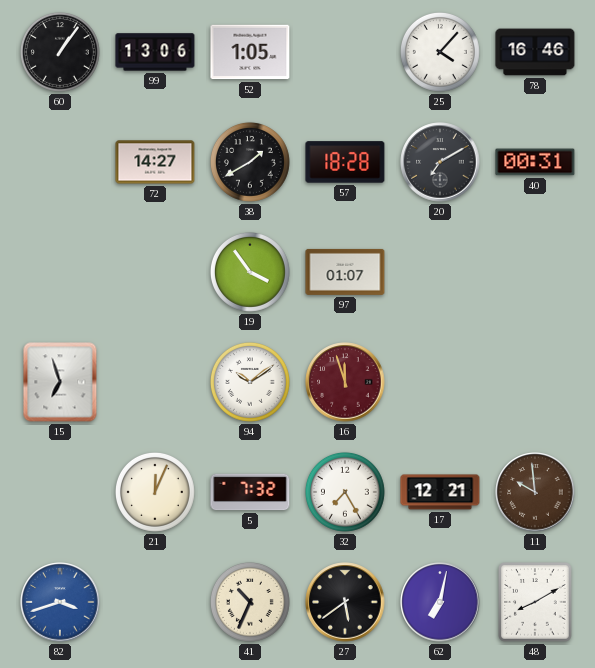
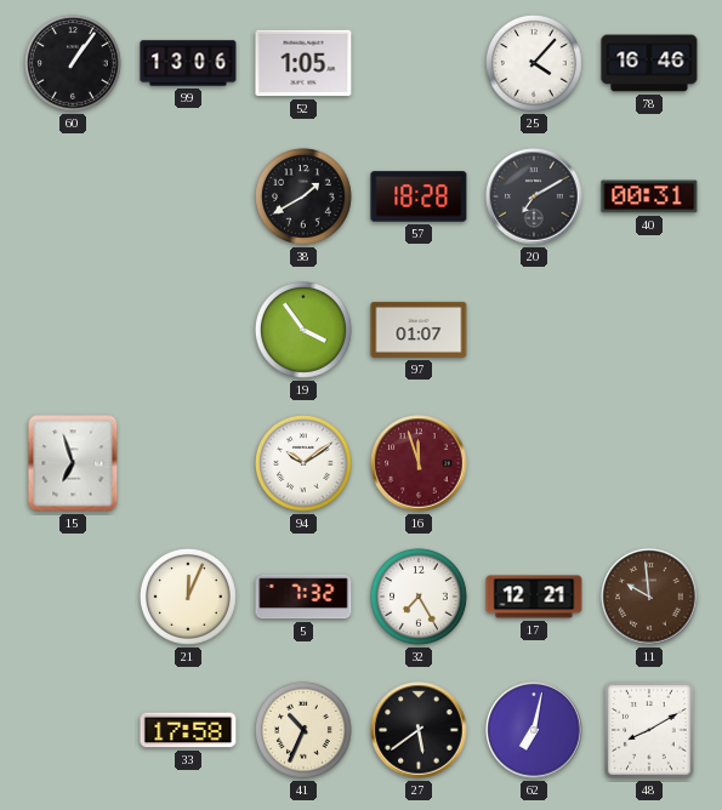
72: 14:27 -> none (155, 162)
82: 3:42 -> none (60, 602)
33: none -> 17:58 (188, 730)
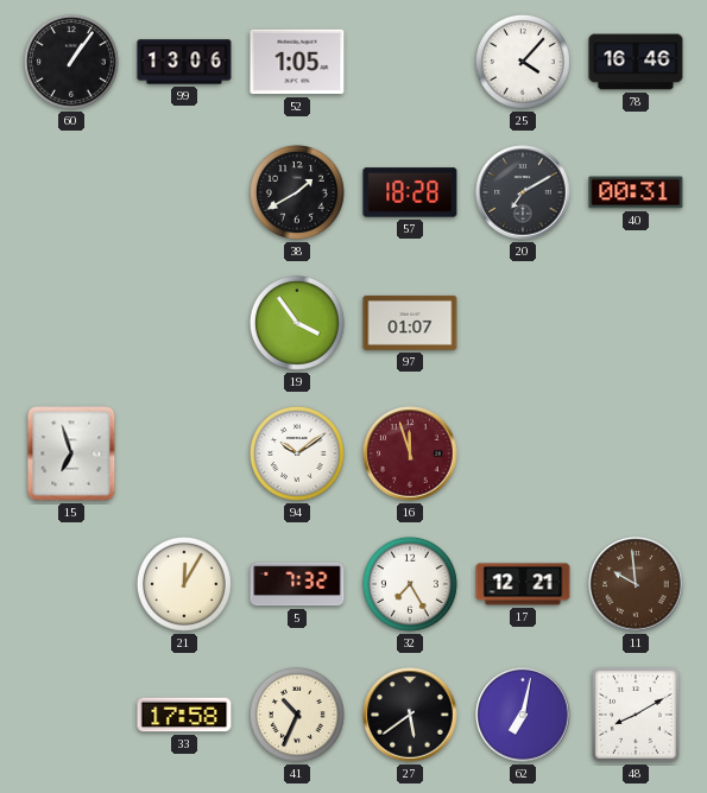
21: 12:04 -> 12:05 (184, 584)
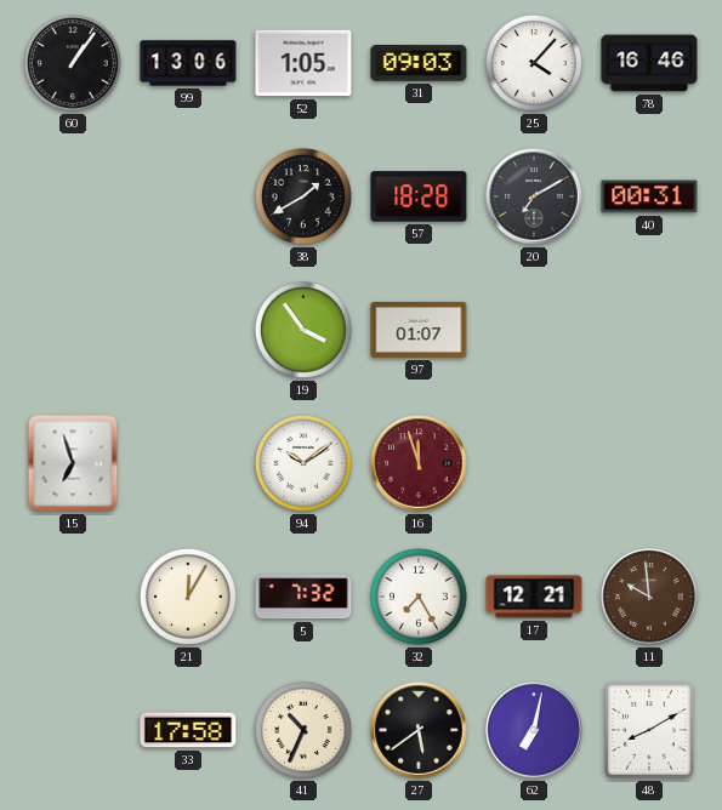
31: none -> 09:03 (419, 63)
